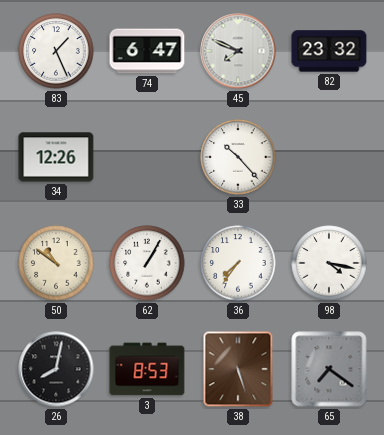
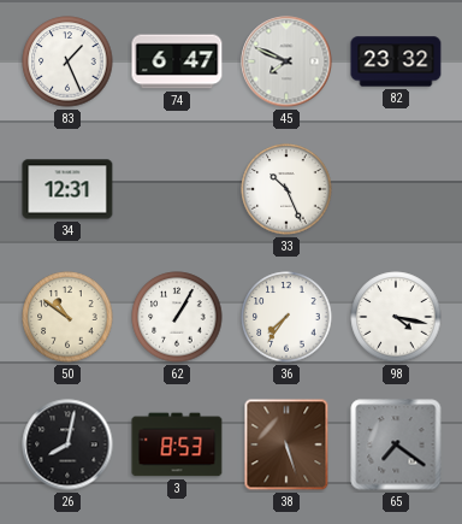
34: 12:26 -> 12:31 (67, 189)
33: 10:23 -> 10:26 (286, 189)
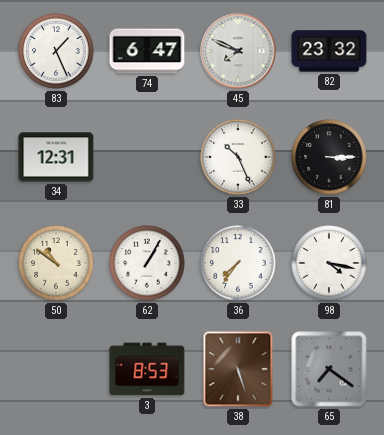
81: none -> 3:15 (329, 157)
26: 8:02 -> none (67, 444)
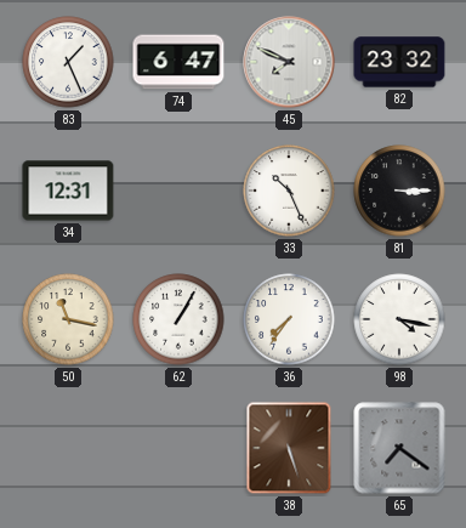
50: 10:51 -> 11:17 (68, 319)
3: 8:53 -> none (147, 369)
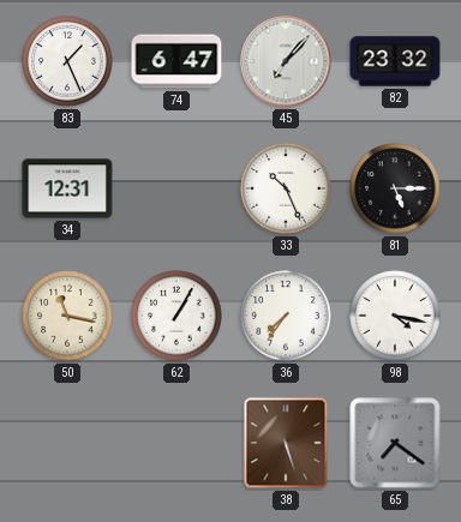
45: 7:49 -> 7:07 (286, 61)
81: 3:15 -> 5:15 (395, 188)
